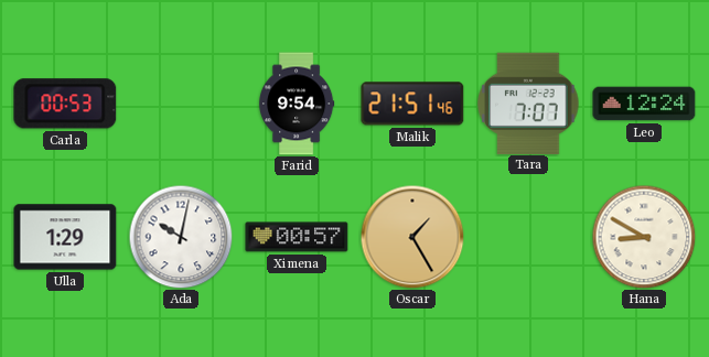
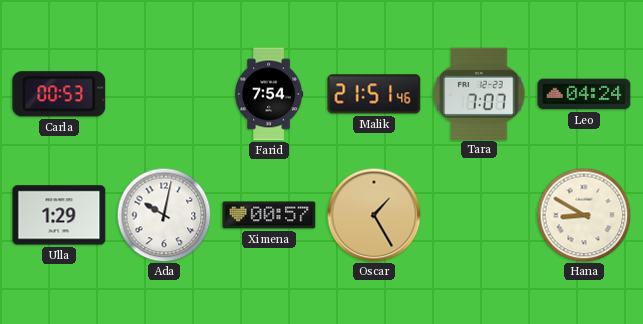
Farid: 9:54 -> 7:54 (270, 94)
Leo: 12:24 -> 04:24 (584, 94)
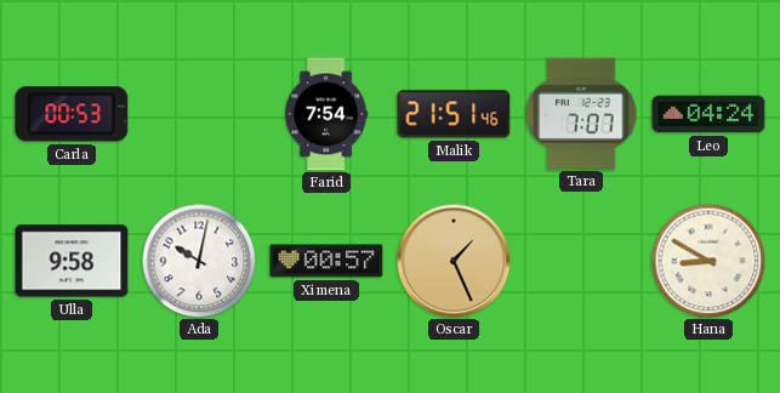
Ulla: 1:29 -> 9:58 (72, 261)
Oscar: 1:25 -> 1:26 (454, 261)
